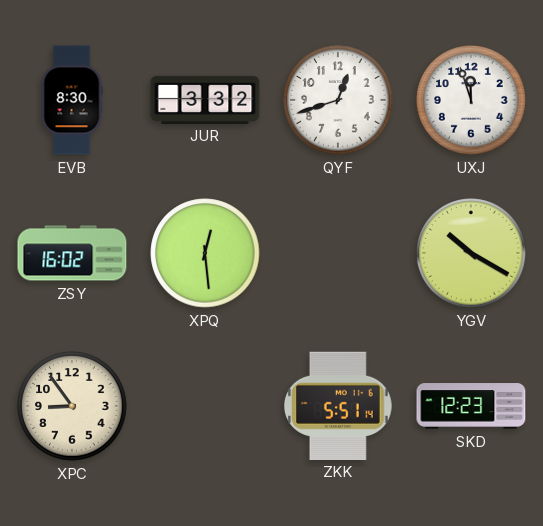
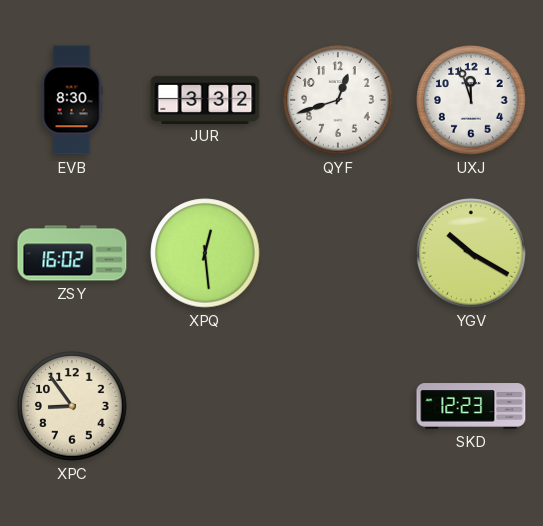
ZKK: 5:51 -> none (339, 405)
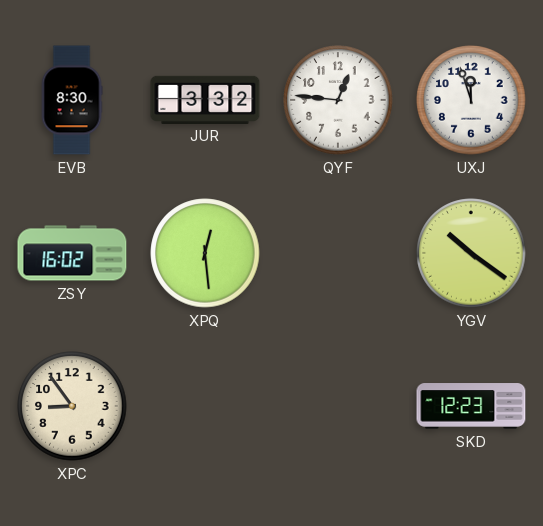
QYF: 12:42 -> 12:46 (338, 100)
YGV: 10:20 -> 10:21 (471, 253)
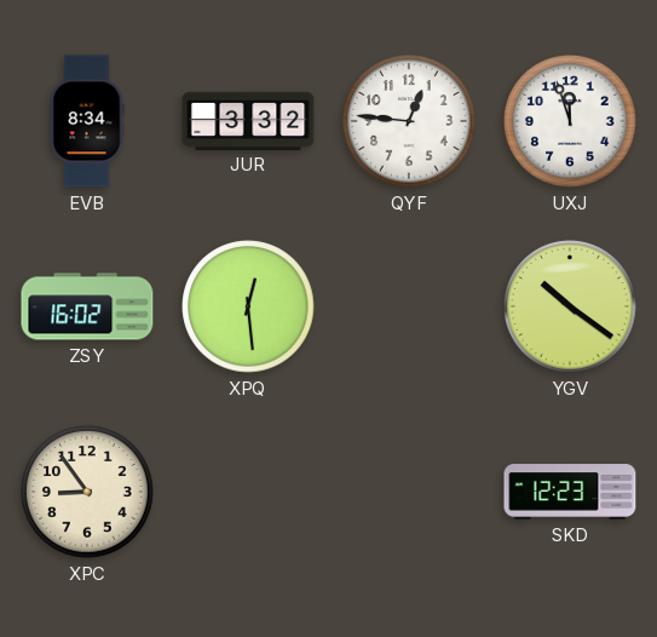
EVB: 8:30 -> 8:34 (87, 121)
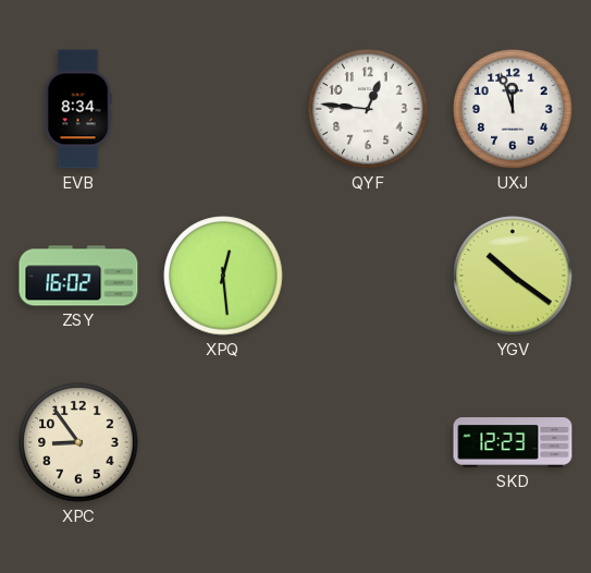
JUR: 3:32 -> none (248, 120)
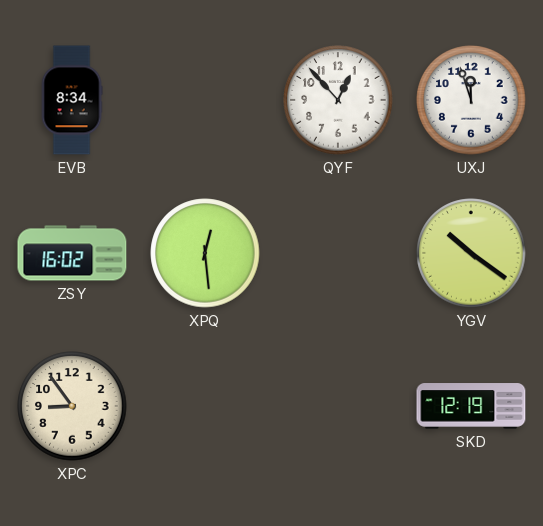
QYF: 12:46 -> 12:53 (338, 100)
SKD: 12:23 -> 12:19 (471, 406)
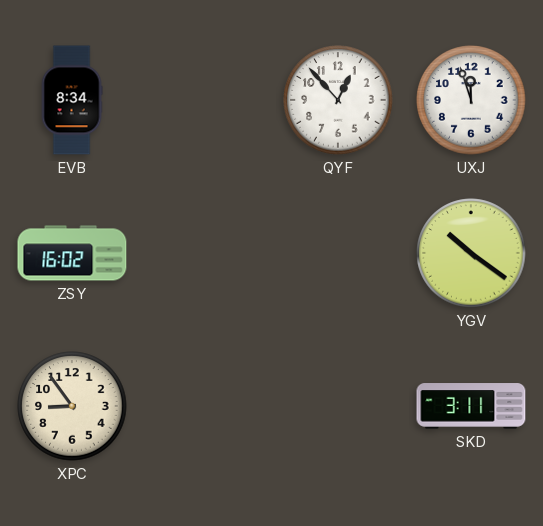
XPQ: 12:29 -> none (205, 253)
SKD: 12:19 -> 3:11 (471, 406)
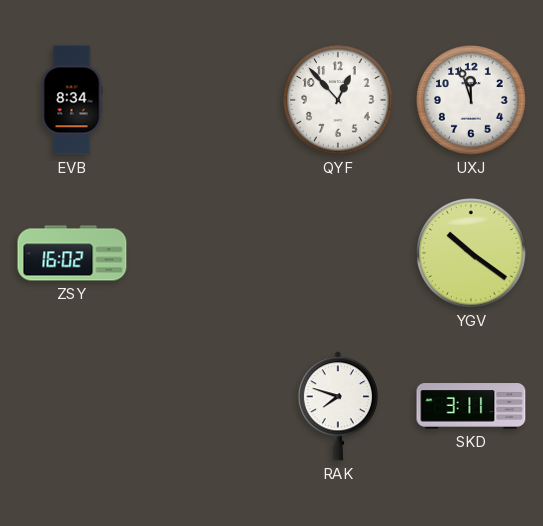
XPC: 8:54 -> none (72, 406)
RAK: none -> 7:48 (338, 406)
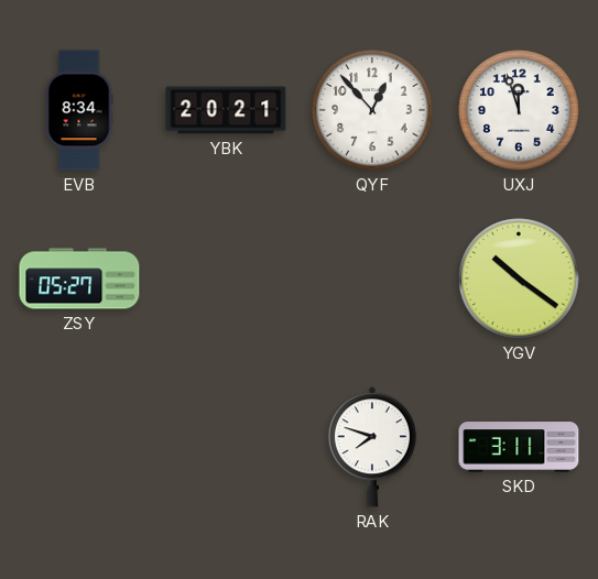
YBK: none -> 20:21 (226, 110)
ZSY: 16:02 -> 05:27 (79, 278)
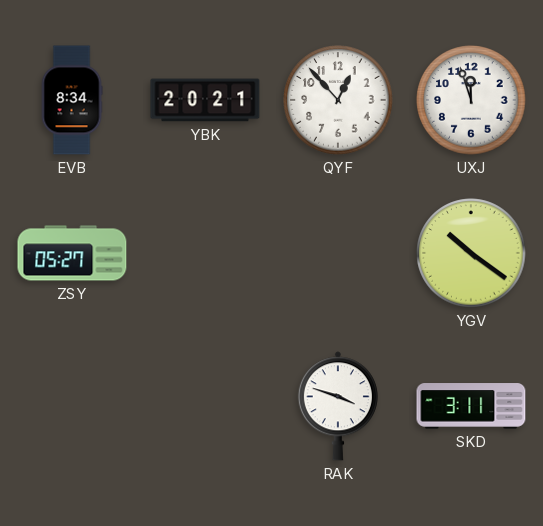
RAK: 7:48 -> 3:48 (338, 406)
